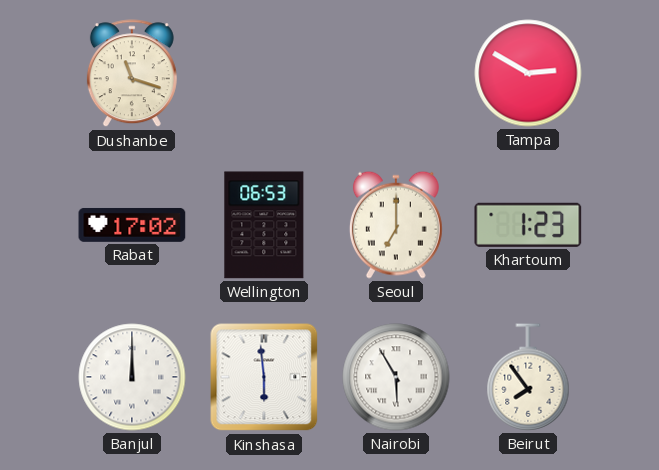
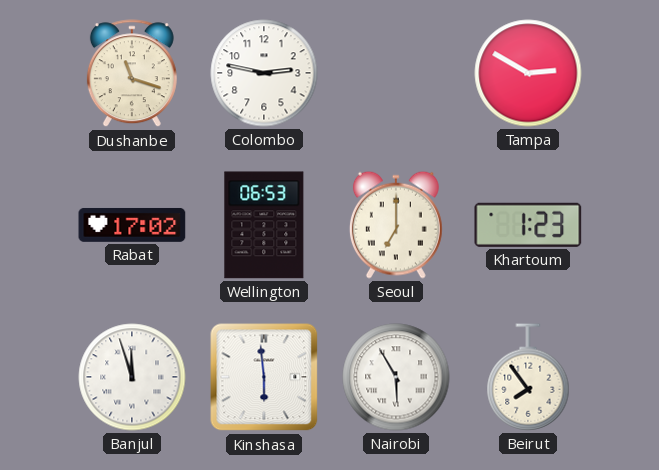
Colombo: none -> 2:47 (264, 73)
Banjul: 12:00 -> 11:57 (132, 377)
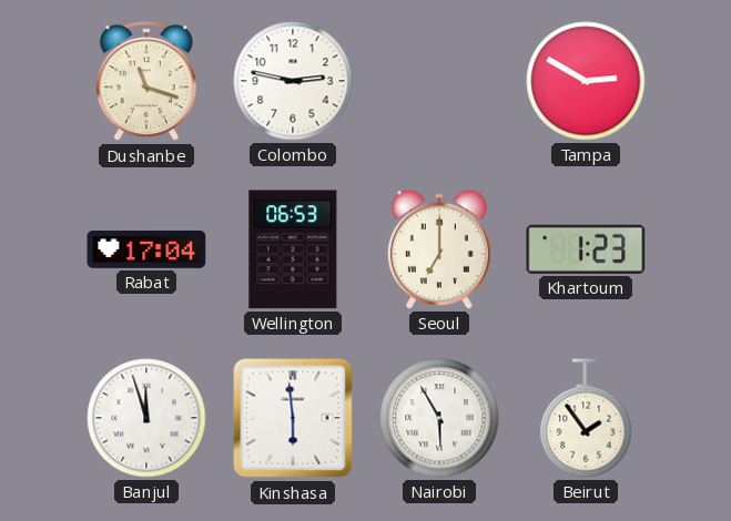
Rabat: 17:02 -> 17:04 (146, 249)
Beirut: 7:54 -> 1:54 (586, 418)
